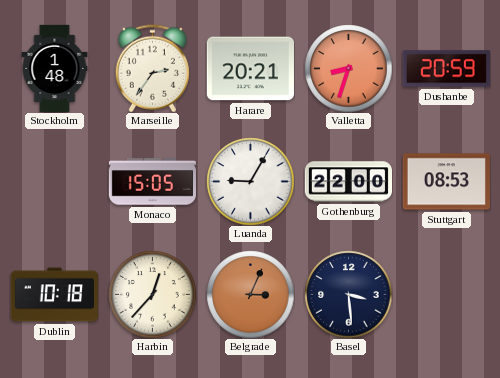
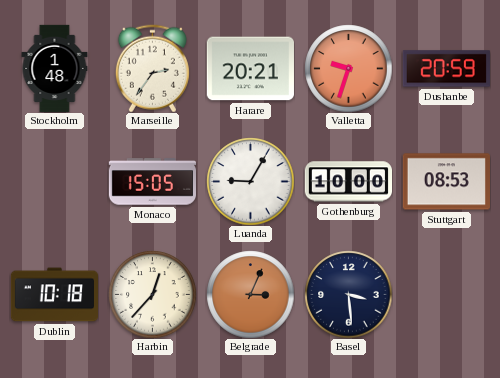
Valletta: 8:33 -> 9:33 (348, 68)
Gothenburg: 22:00 -> 10:00 (348, 182)
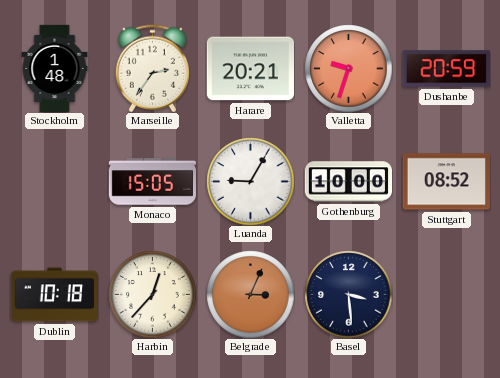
Stuttgart: 08:53 -> 08:52 (446, 182)
